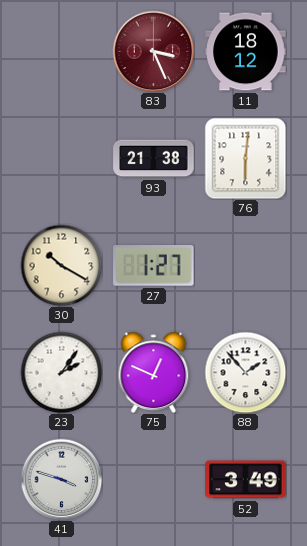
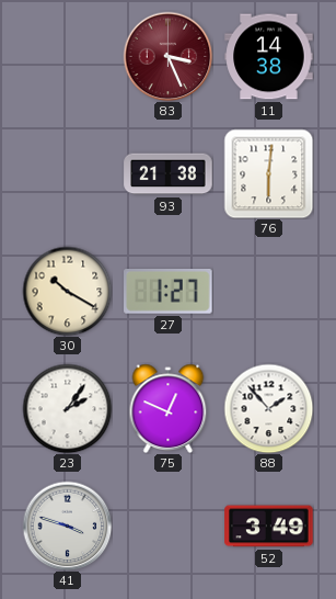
11: 18:12 -> 14:38 (269, 57)
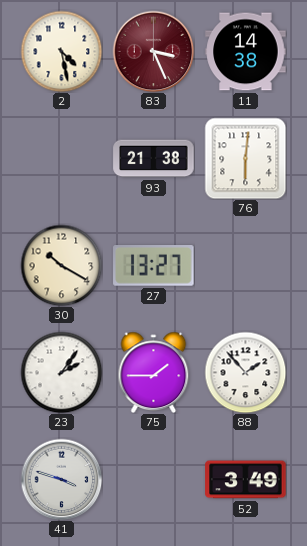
2: none -> 4:28 (61, 51)
27: 1:27 -> 13:27 (154, 266)
75: 12:49 -> 1:45 (154, 372)
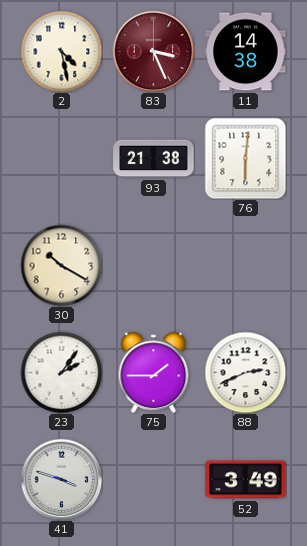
27: 13:27 -> none (154, 266)
88: 1:53 -> 2:41 (245, 372)
